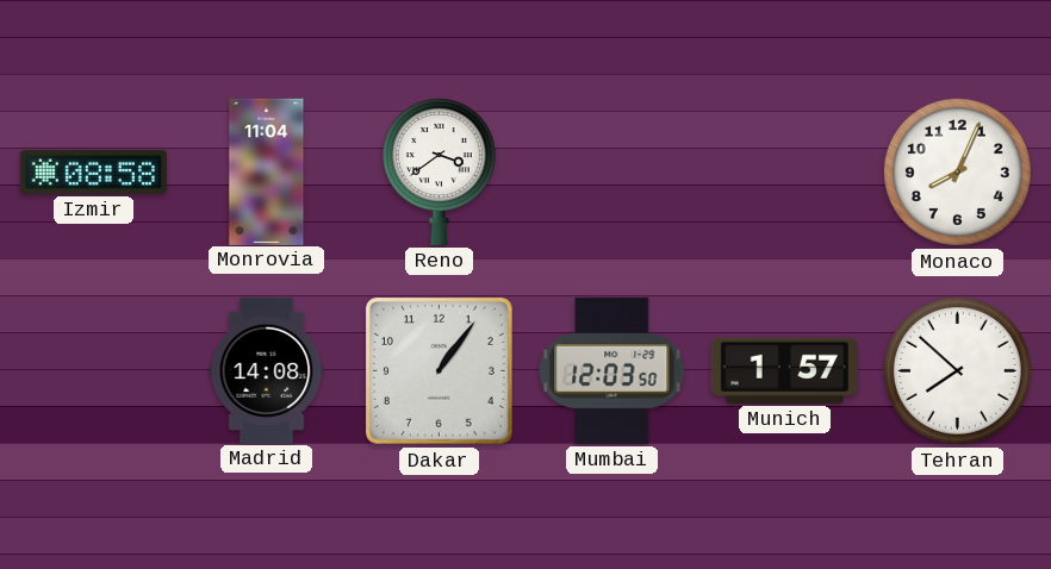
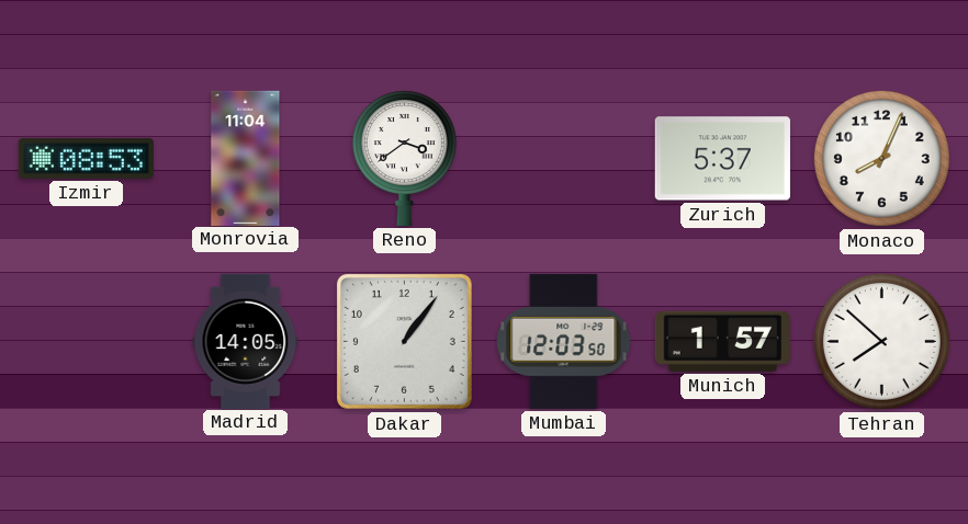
Izmir: 08:58 -> 08:53 (86, 158)
Zurich: none -> 5:37 (722, 159)
Madrid: 14:08 -> 14:05 (246, 341)
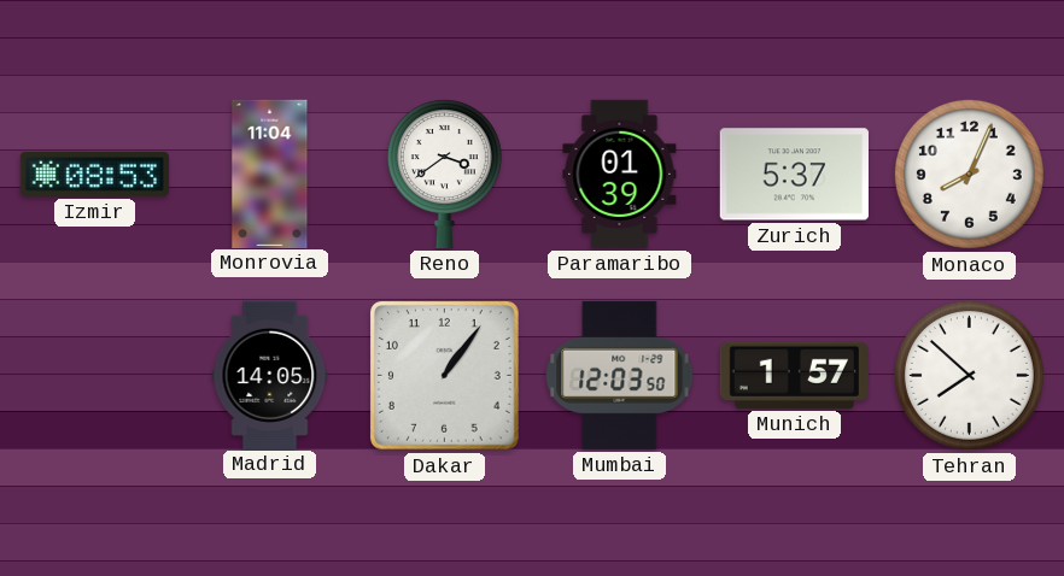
Paramaribo: none -> 01:39 (620, 174)
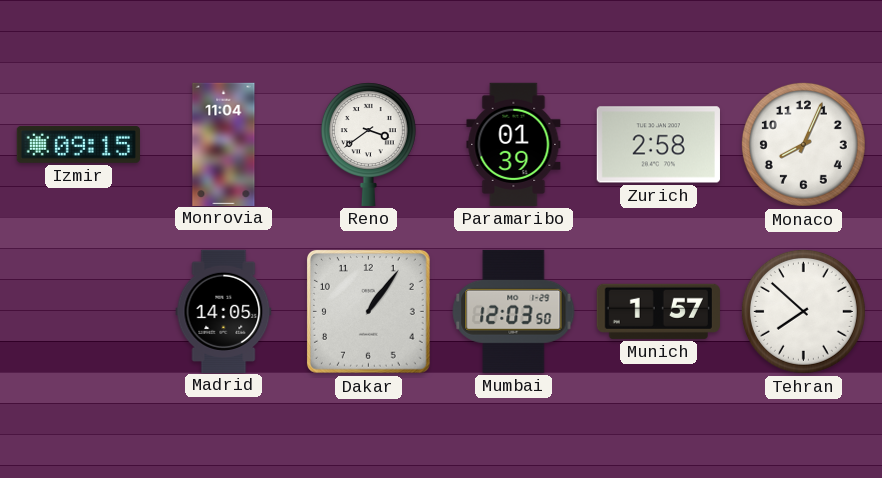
Izmir: 08:53 -> 09:15 (78, 144)
Zurich: 5:37 -> 2:58 (658, 145)
